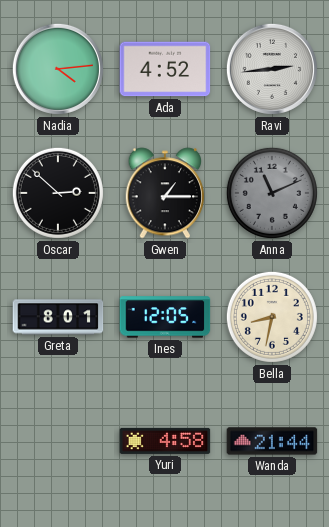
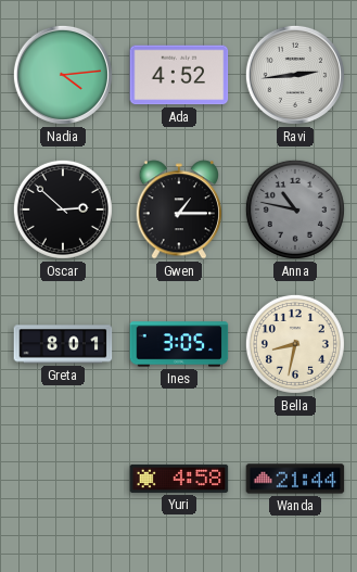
Anna: 11:11 -> 10:47 (295, 209)
Ines: 12:05 -> 3:05 (179, 344)
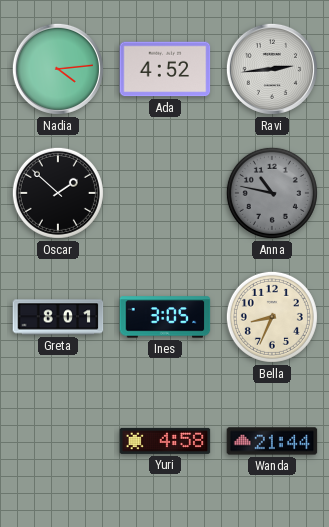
Oscar: 2:52 -> 1:52 (58, 193)
Gwen: 1:15 -> none (179, 209)
Bella: 8:32 -> 8:34 (272, 317)
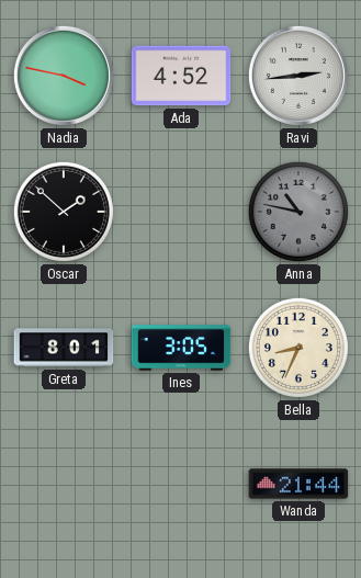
Nadia: 4:14 -> 3:47 (64, 76)
Yuri: 4:58 -> none (165, 441)
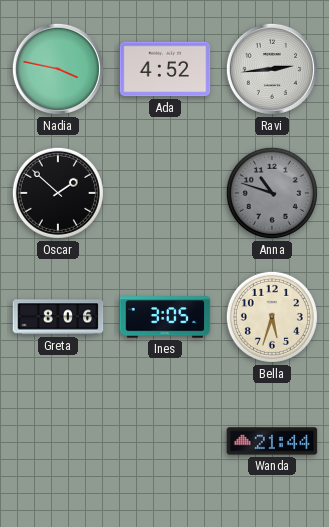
Anna: 10:47 -> 10:48 (272, 193)
Greta: 8:01 -> 8:06 (58, 317)
Bella: 8:34 -> 5:33 (272, 317)
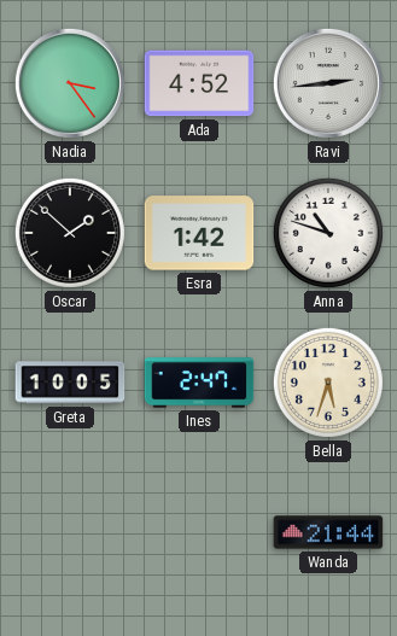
Nadia: 3:47 -> 3:24 (70, 83)
Esra: none -> 1:42 (199, 233)
Anna dial: grey -> white (328, 233)
Greta: 8:06 -> 10:05 (70, 383)
Ines: 3:05 -> 2:47 (199, 383)
